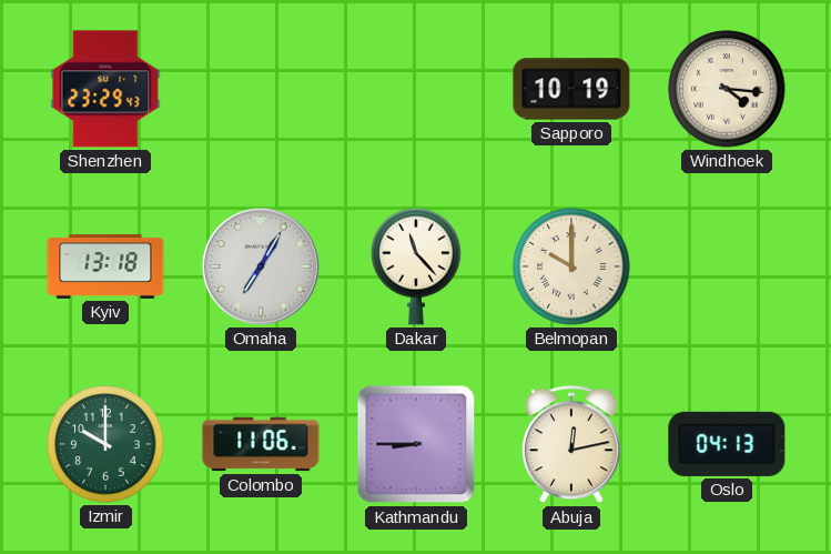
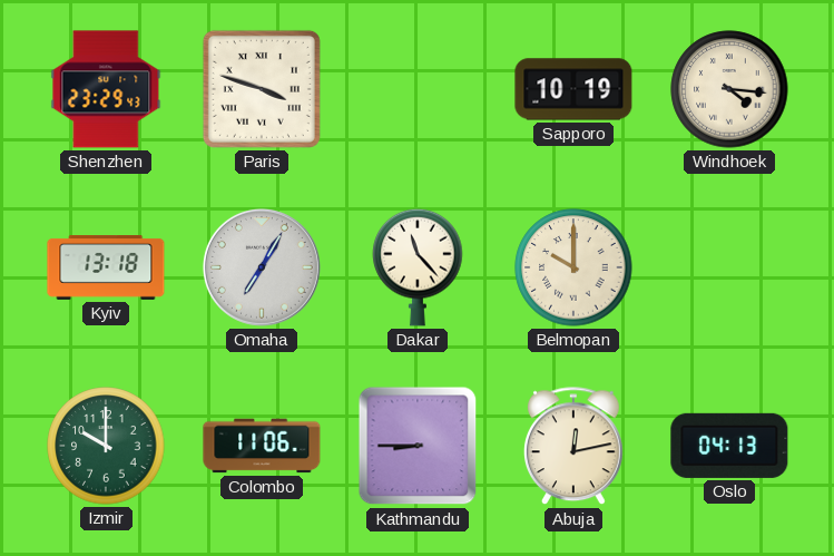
Paris: none -> 3:48 (262, 89)
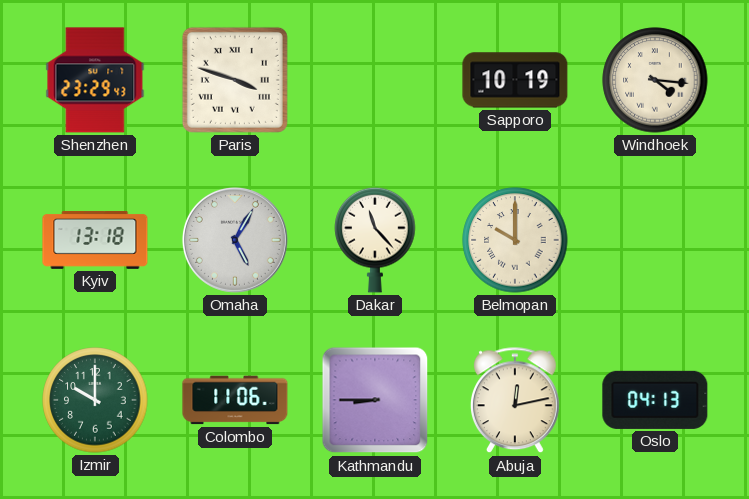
Omaha: 7:05 -> 5:05 (235, 240)
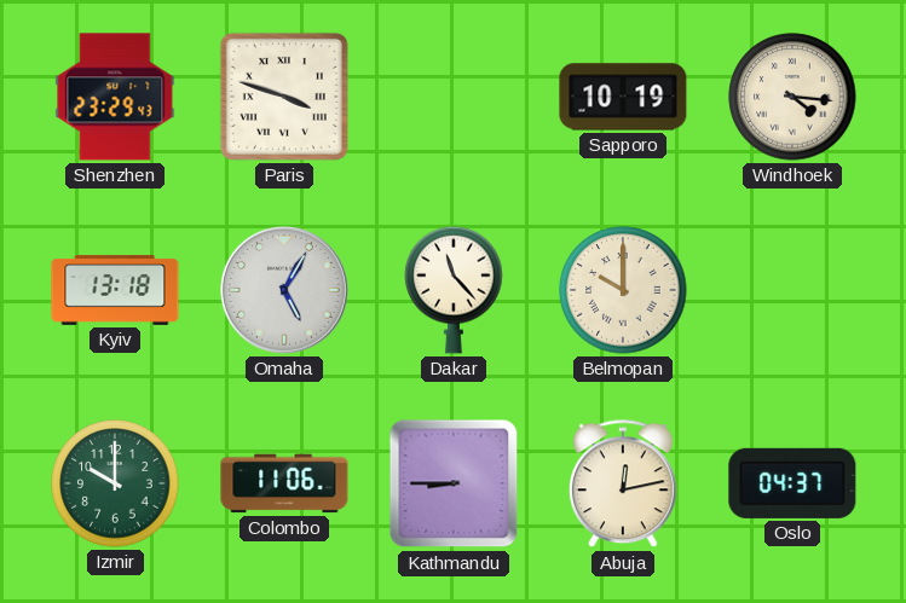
Oslo: 04:13 -> 04:37 (792, 483)
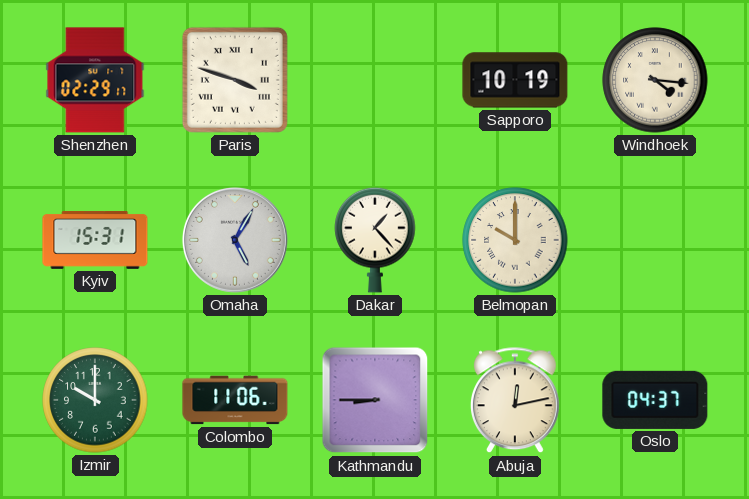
Shenzhen: 23:29 -> 02:29 (95, 80)
Kyiv: 13:18 -> 15:31 (95, 241)
Dakar: 11:23 -> 1:23 (375, 240)
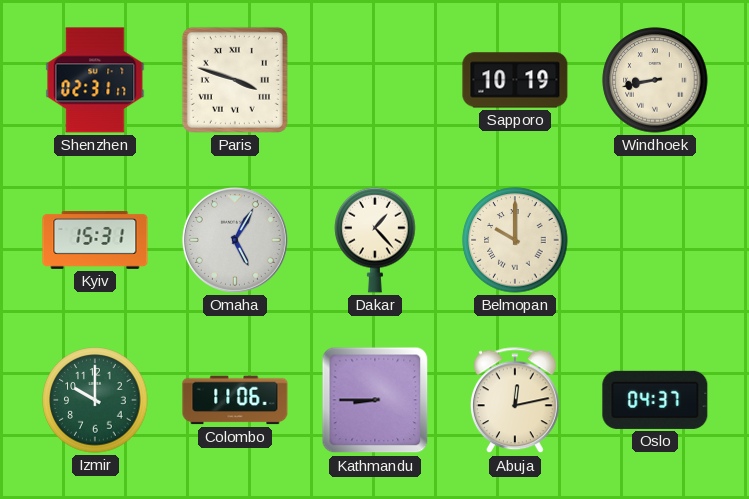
Shenzhen: 02:29 -> 02:31 (95, 80)
Windhoek: 4:16 -> 8:43 (655, 80)
